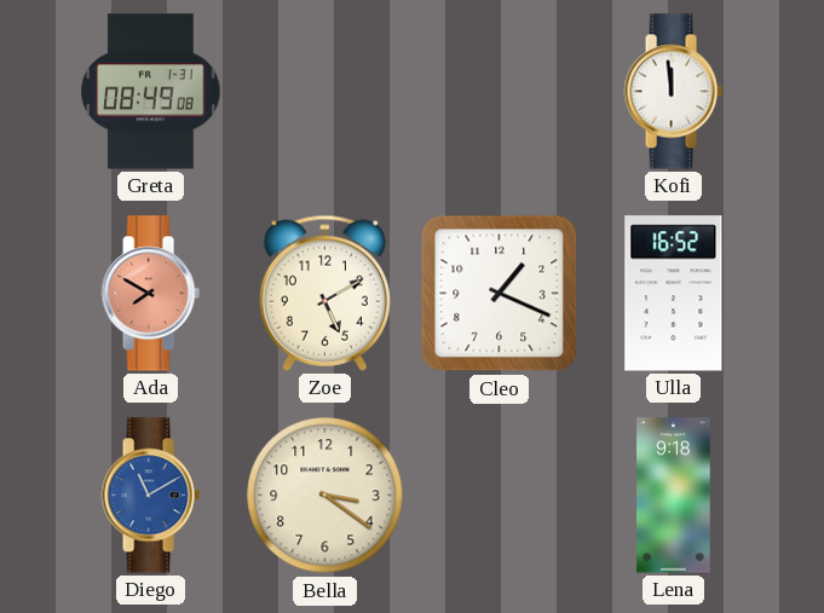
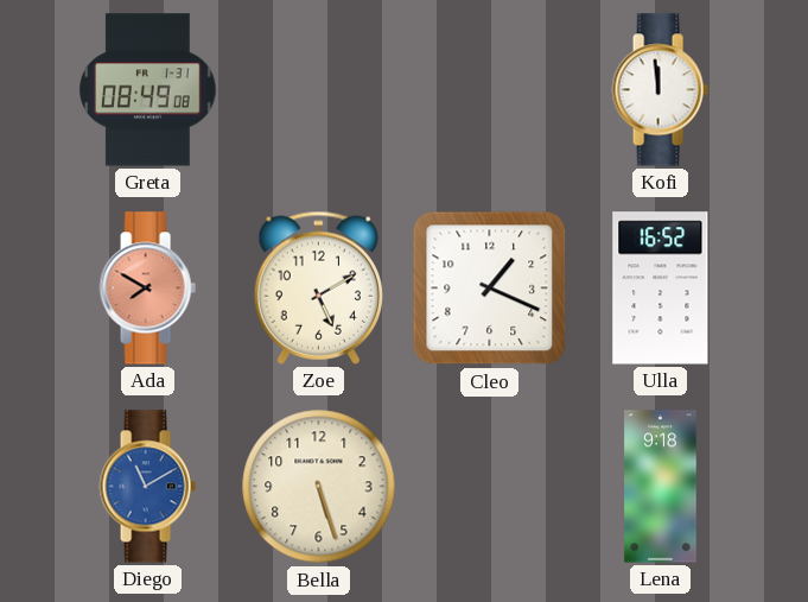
Bella: 3:21 -> 5:27 (319, 487)
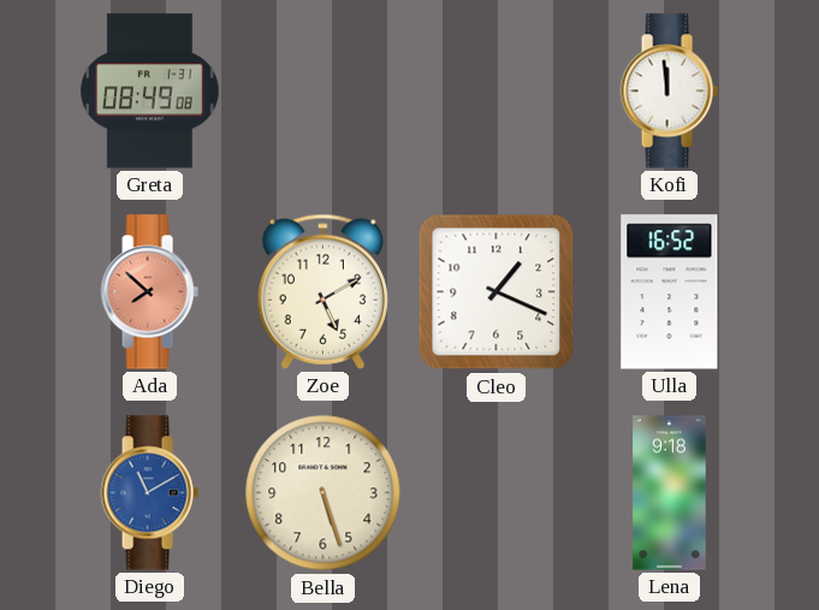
Ada: 7:50 -> 7:52 (149, 292)
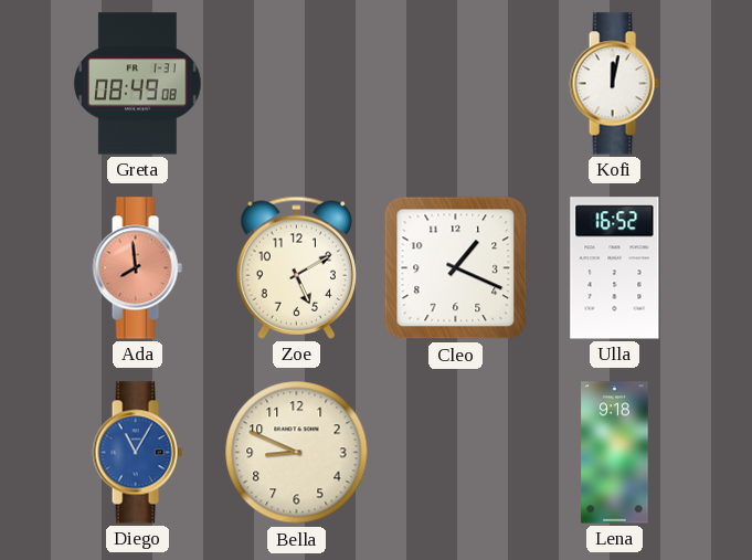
Kofi: 11:59 -> 12:02 (614, 84)
Ada: 7:52 -> 7:59 (137, 268)
Diego: 11:10 -> 11:05 (137, 453)
Bella: 5:27 -> 8:49 (297, 453)
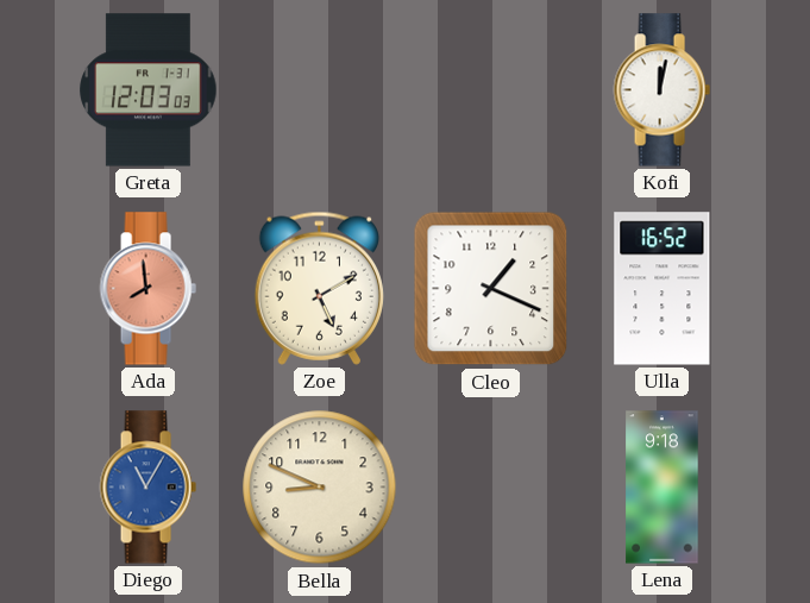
Greta: 08:49 -> 12:03 (149, 90)
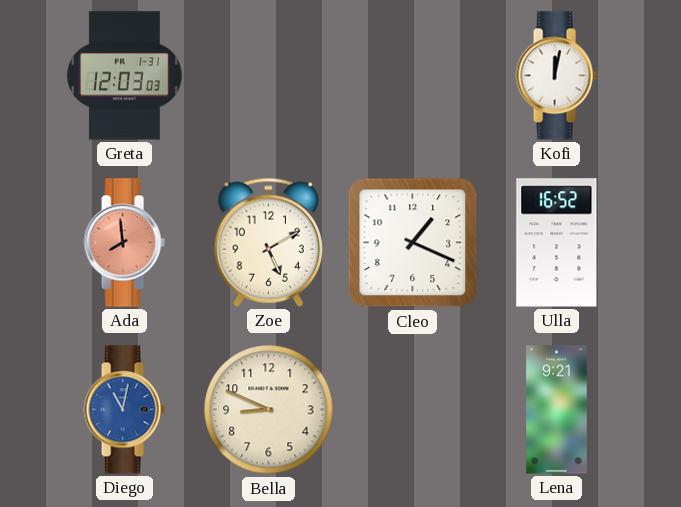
Diego: 11:05 -> 11:02 (124, 410)
Lena: 9:18 -> 9:21 (557, 410)
